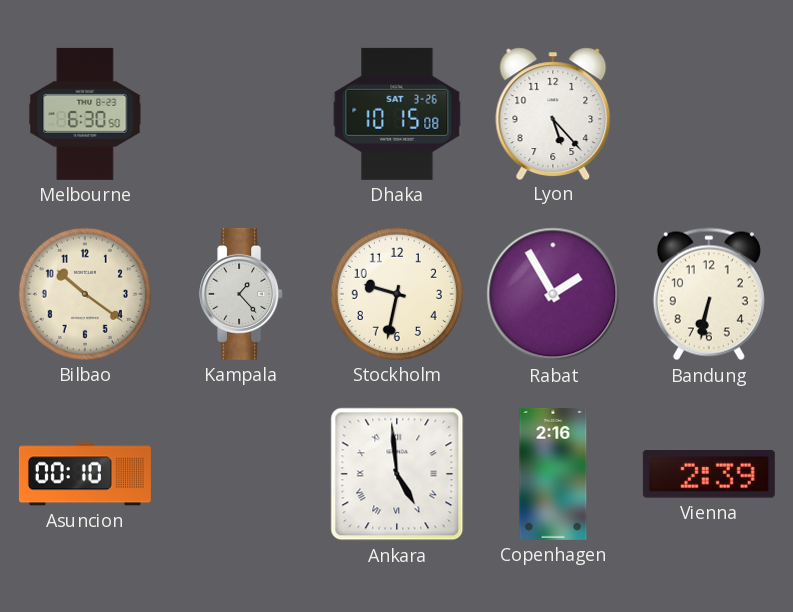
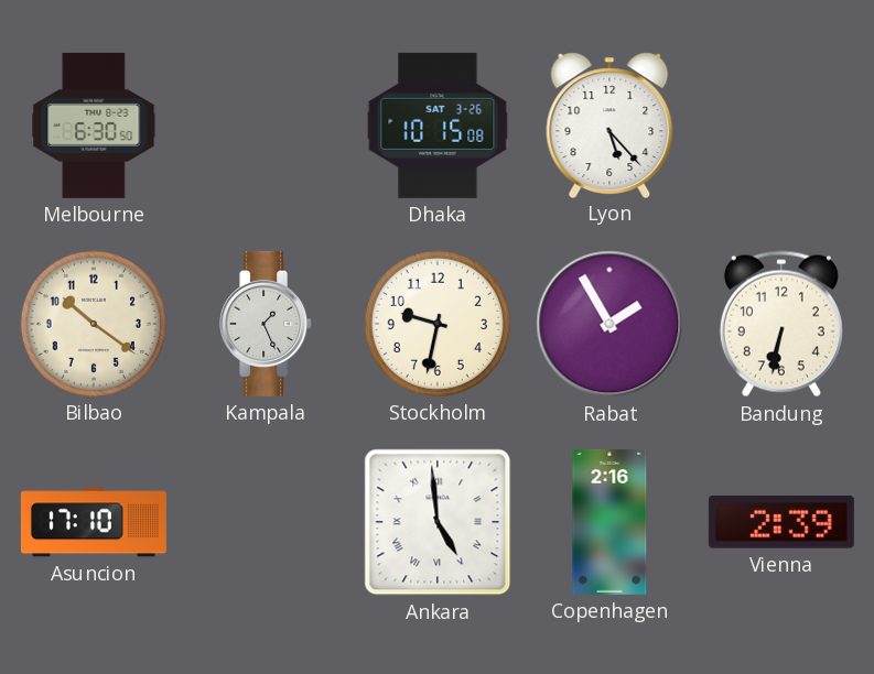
Kampala: 1:23 -> 1:26 (267, 324)
Asuncion: 00:10 -> 17:10 (94, 522)
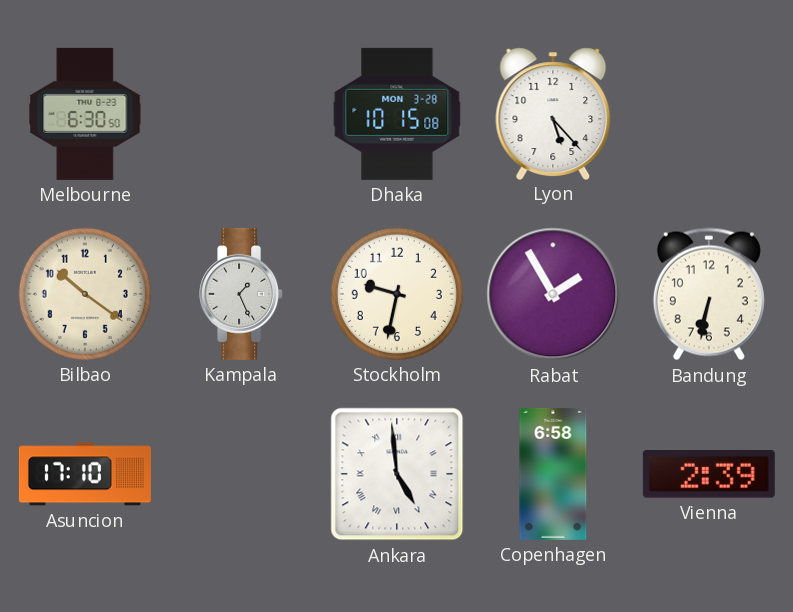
Dhaka date: SAT 3-26 -> MON 3-28 (397, 114)
Copenhagen: 2:16 -> 6:58 (553, 474)
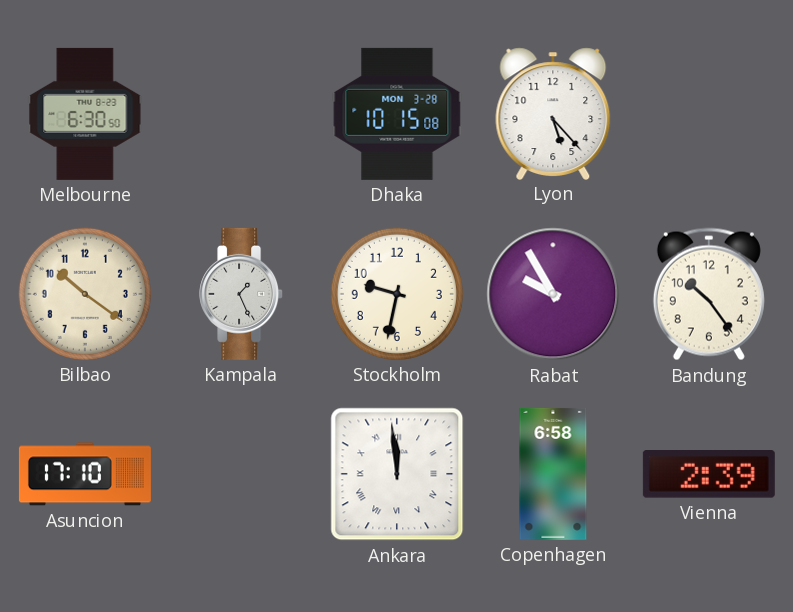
Rabat: 1:55 -> 9:55 (553, 294)
Bandung: 6:32 -> 10:24 (709, 294)
Ankara: 4:59 -> 11:59 (397, 474)
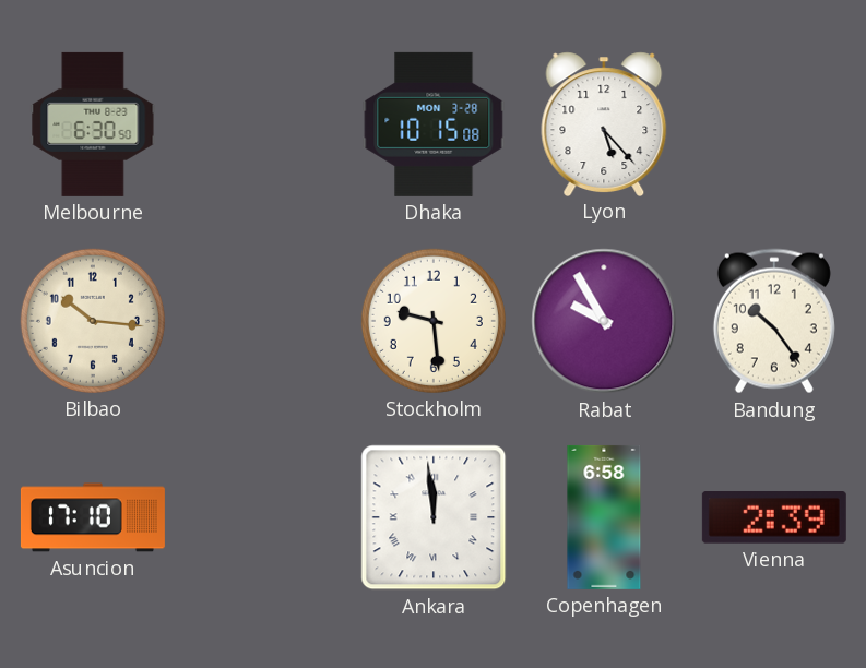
Bilbao: 10:21 -> 10:16 (93, 321)
Kampala: 1:26 -> none (242, 294)
Stockholm: 9:32 -> 9:29 (434, 321)
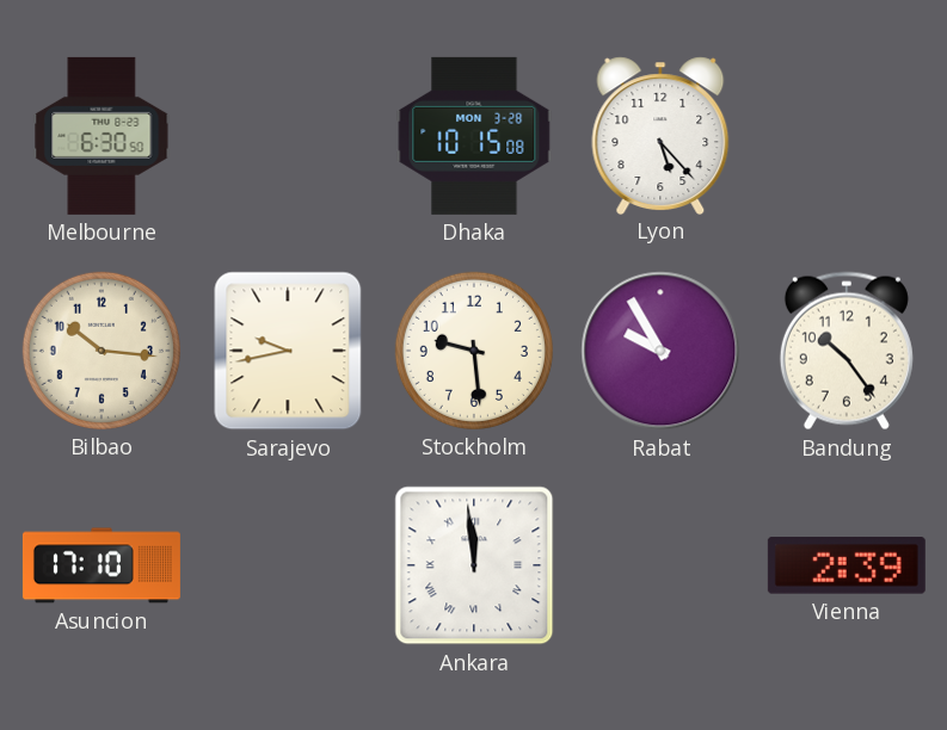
Sarajevo: none -> 9:43 (288, 351)
Copenhagen: 6:58 -> none (604, 517)
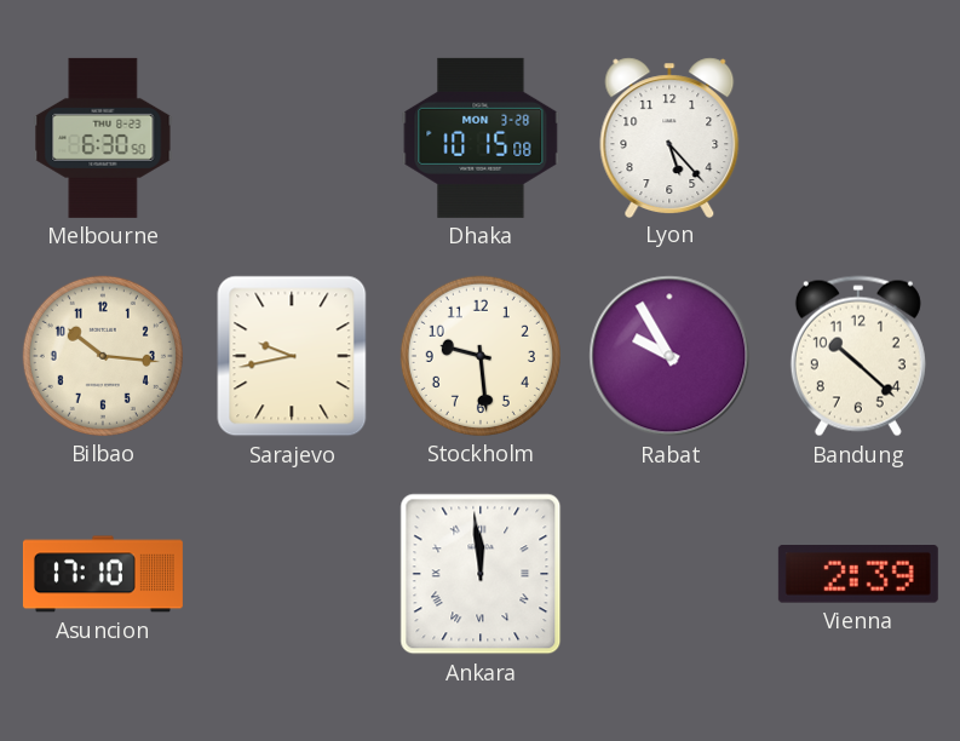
Bandung: 10:24 -> 10:22 (858, 356)
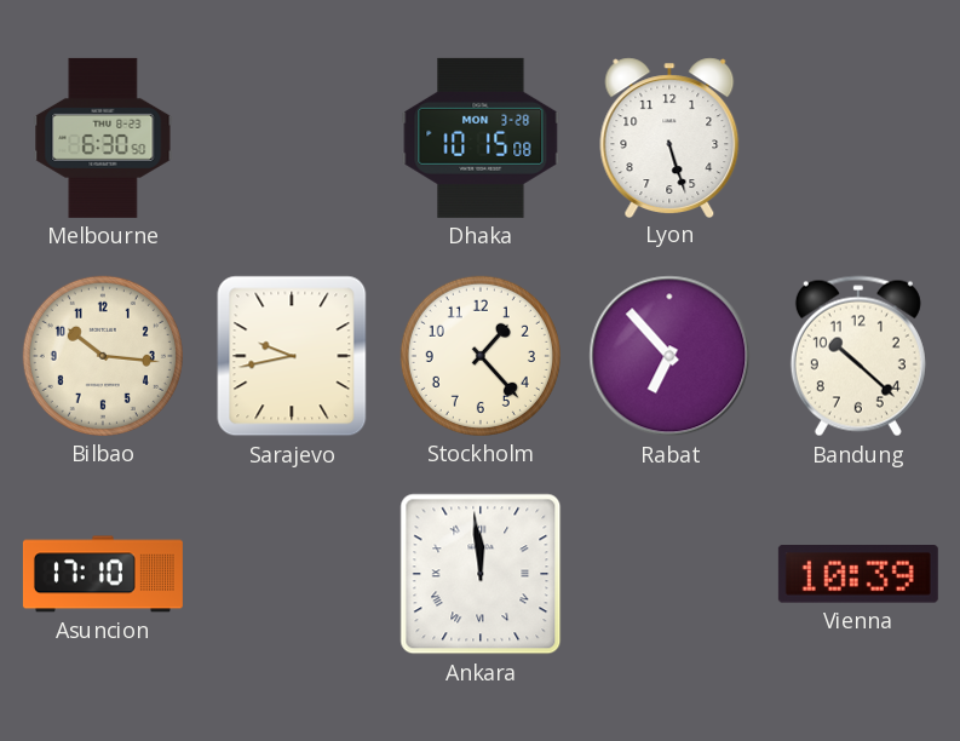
Lyon: 5:23 -> 5:27 (669, 137)
Stockholm: 9:29 -> 1:23 (481, 356)
Rabat: 9:55 -> 6:53 (669, 356)
Vienna: 2:39 -> 10:39 (858, 574)
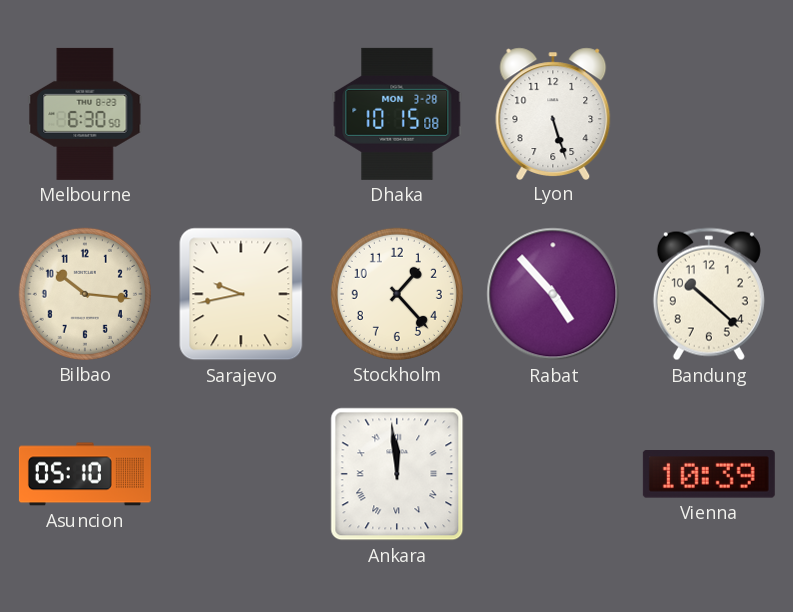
Rabat: 6:53 -> 4:53 (553, 294)
Asuncion: 17:10 -> 05:10 (85, 474)
